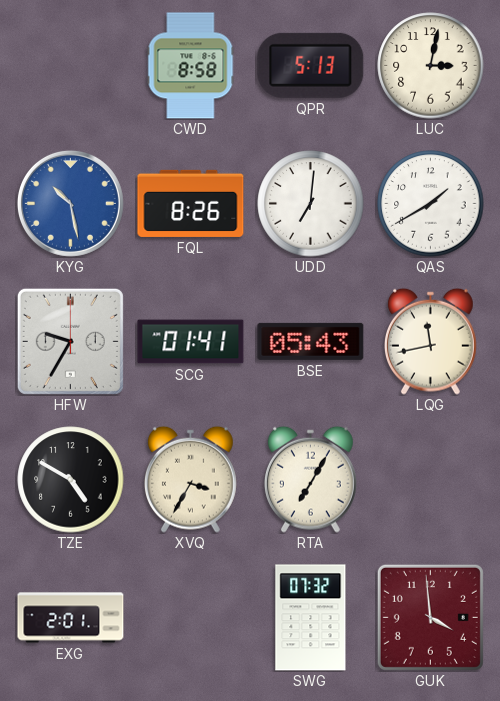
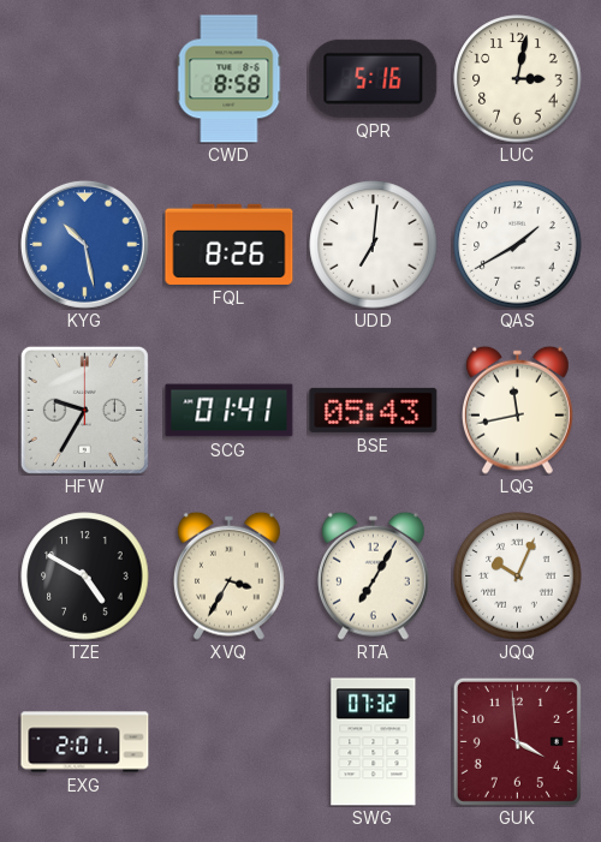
QPR: 5:13 -> 5:16 (374, 78)
JQQ: none -> 10:04 (518, 577)
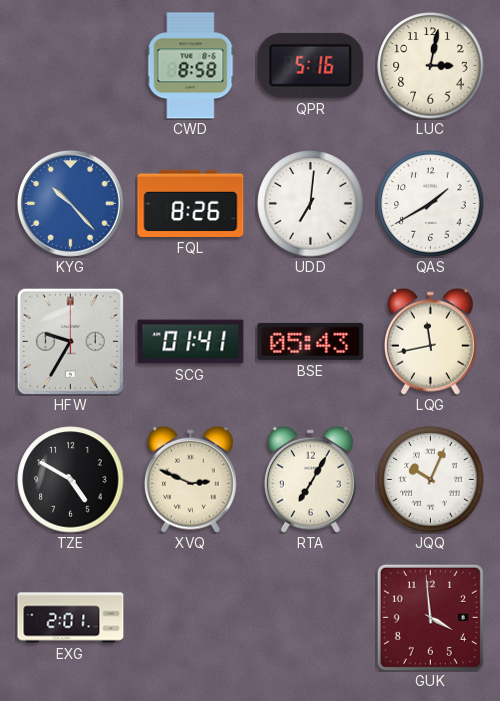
KYG: 10:28 -> 10:23 (70, 203)
XVQ: 3:35 -> 2:49 (190, 479)
SWG: 07:32 -> none (374, 742)
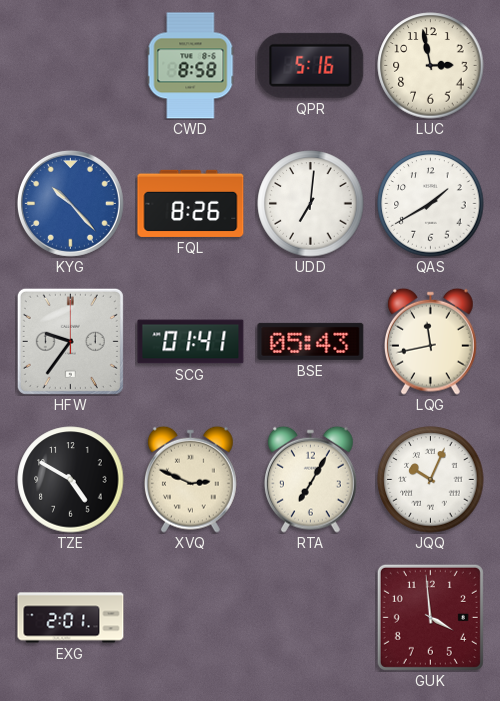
LUC: 3:02 -> 2:58 (431, 66)
HFW: 9:35 -> 9:36 (70, 341)
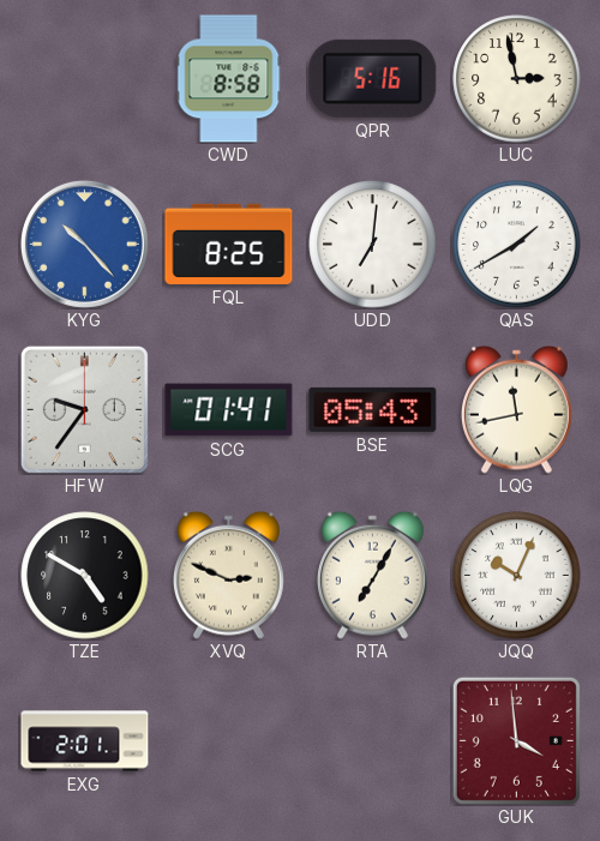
FQL: 8:26 -> 8:25 (229, 244)
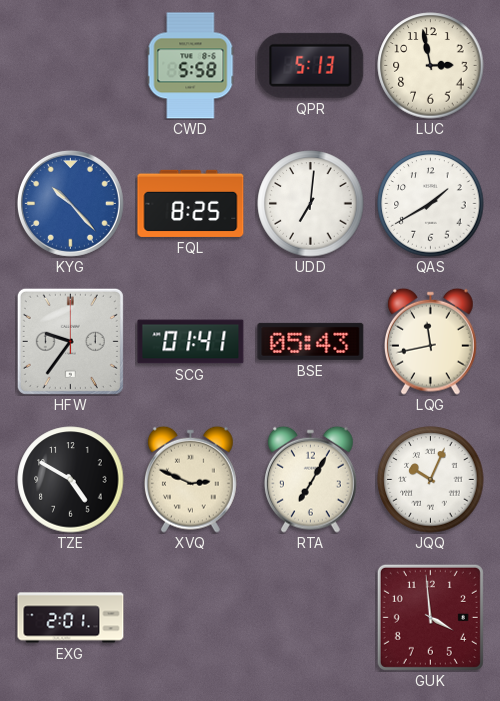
CWD: 8:58 -> 5:58 (191, 66)
QPR: 5:16 -> 5:13 (311, 65)
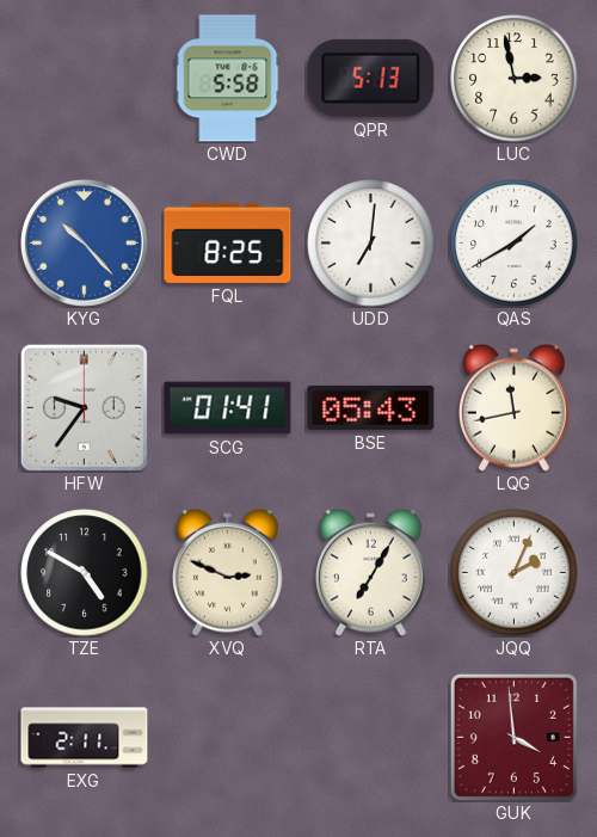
JQQ: 10:04 -> 2:04 (515, 573)
EXG: 2:01 -> 2:11 (85, 738)
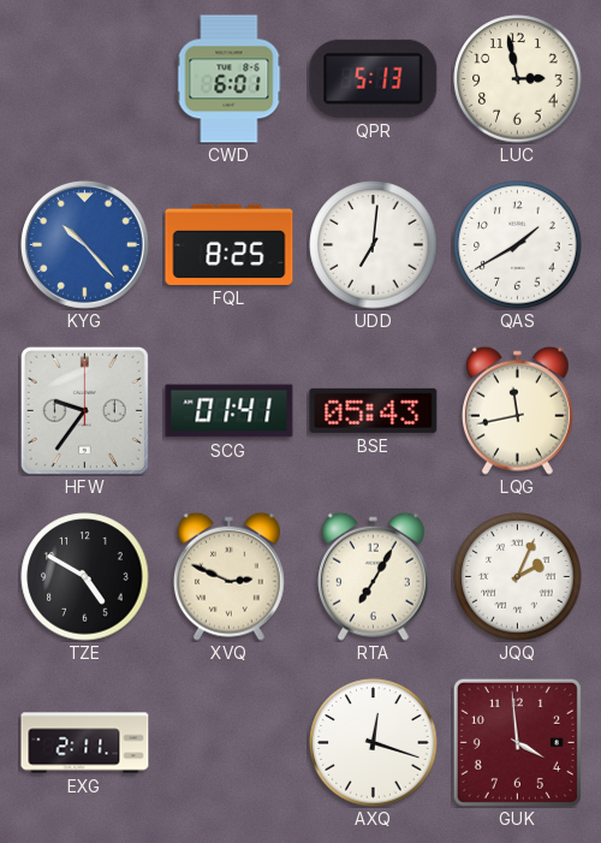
CWD: 5:58 -> 6:01 (230, 79)
AXQ: none -> 12:18 (374, 743)
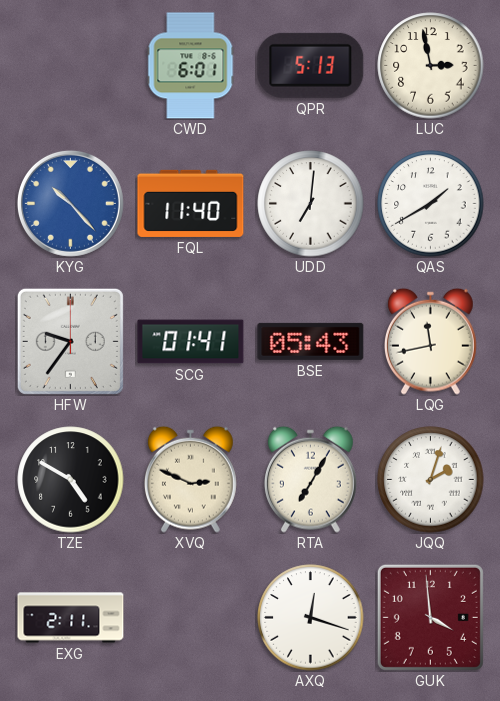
FQL: 8:25 -> 11:40 (191, 203)
JQQ: 2:04 -> 2:03 (431, 480)
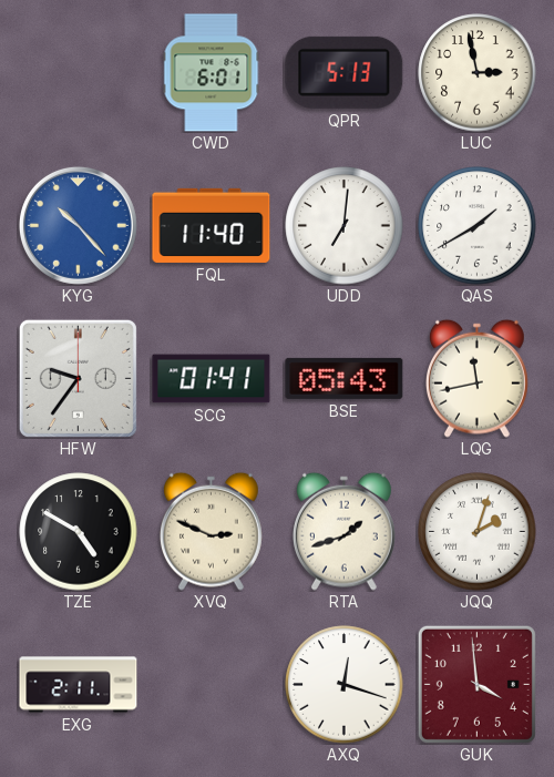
RTA: 7:05 -> 1:42 (343, 531)
